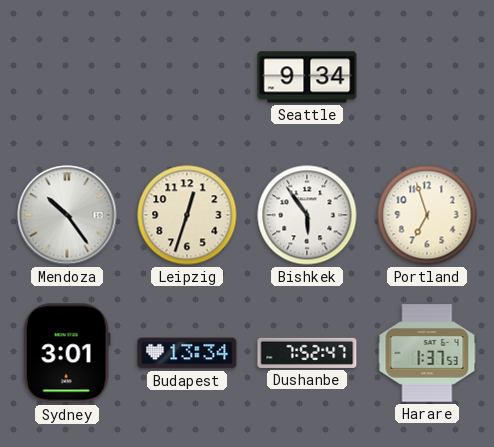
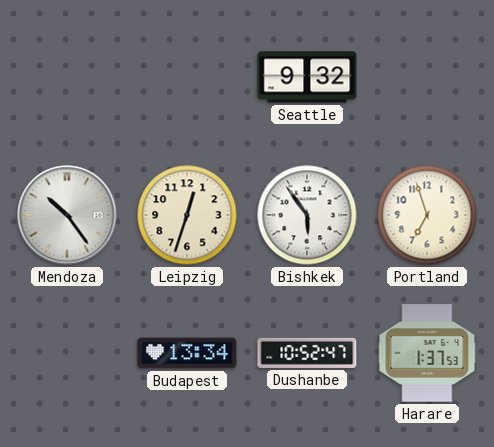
Seattle: 9:34 -> 9:32 (307, 77)
Sydney: 3:01 -> none (67, 353)
Dushanbe: 7:52 -> 10:52 (307, 353)
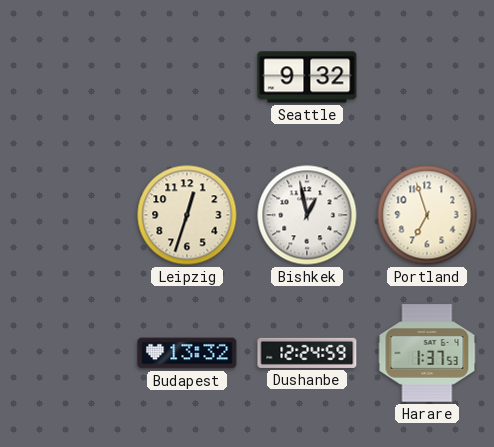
Mendoza: 10:24 -> none (67, 215)
Bishkek: 5:54 -> 12:58 (307, 215)
Budapest: 13:34 -> 13:32 (187, 353)
Dushanbe: 10:52 -> 12:24 (307, 353)
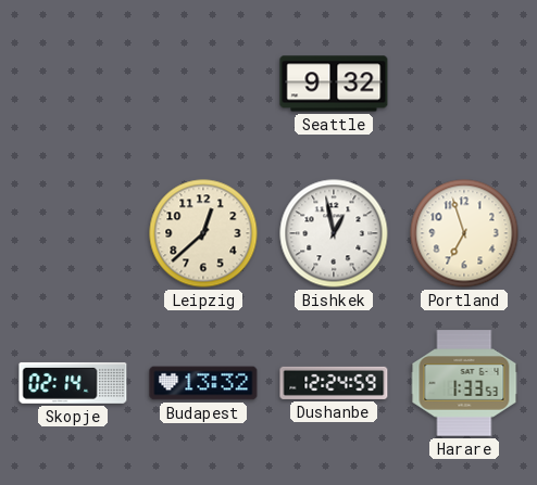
Leipzig: 12:33 -> 12:38 (203, 233)
Skopje: none -> 02:14 (73, 383)
Harare: 1:37 -> 1:33 (464, 383)
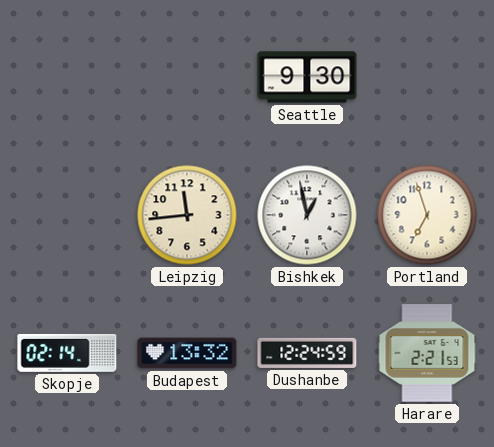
Seattle: 9:32 -> 9:30 (307, 77)
Leipzig: 12:38 -> 11:44 (187, 215)
Harare: 1:33 -> 2:21 (427, 353)
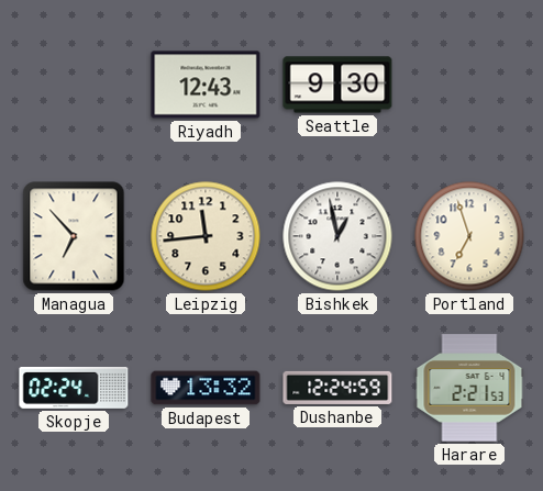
Riyadh: none -> 12:43 (206, 85)
Managua: none -> 6:53 (74, 236)
Skopje: 02:14 -> 02:24 (74, 388)
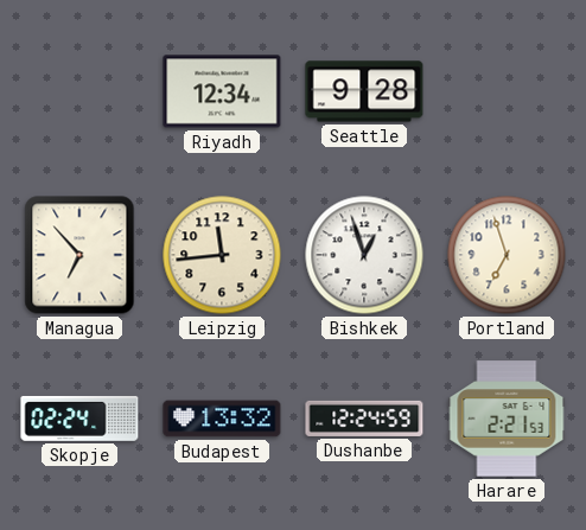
Riyadh: 12:43 -> 12:34 (222, 91)
Seattle: 9:30 -> 9:28 (364, 91)
Bishkek: 12:58 -> 12:57 (364, 255)
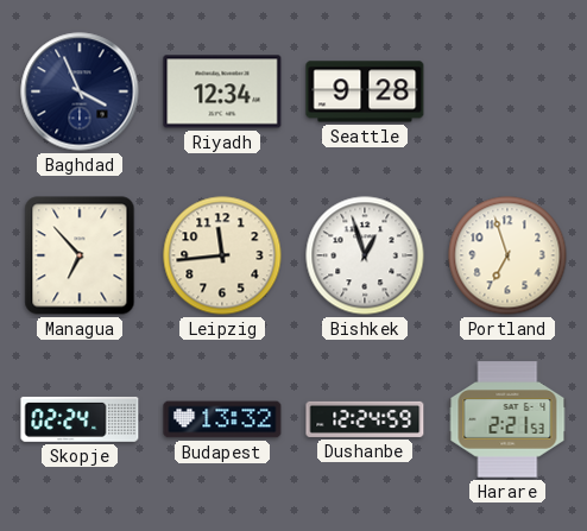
Baghdad: none -> 3:56 (80, 91)
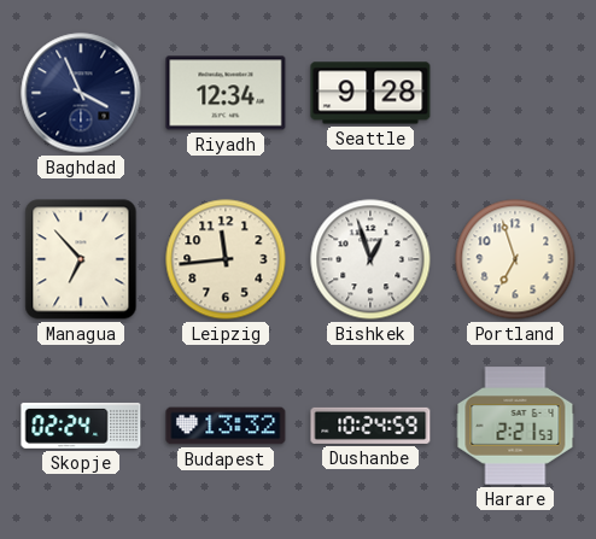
Dushanbe: 12:24 -> 10:24 (370, 426)
